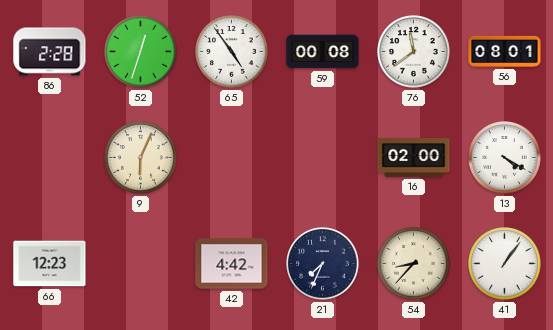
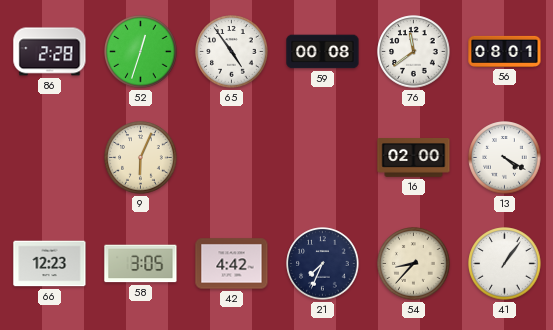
58: none -> 3:05 (141, 264)
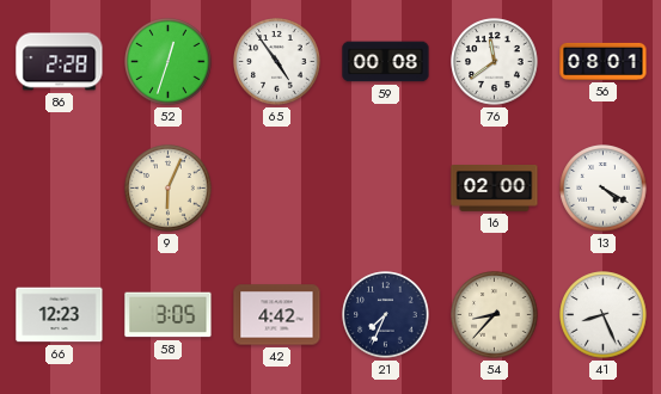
41: 1:06 -> 8:26 (604, 315)
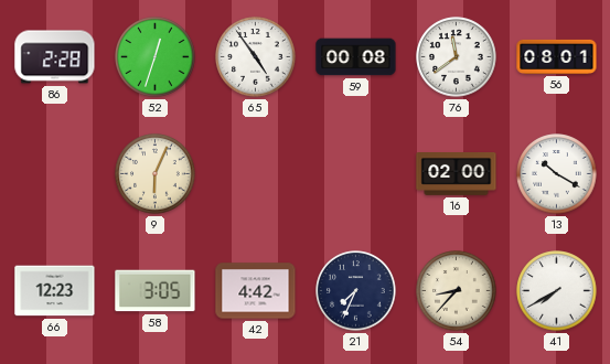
13: 4:20 -> 10:20 (557, 174)
41: 8:26 -> 7:40 (557, 291)
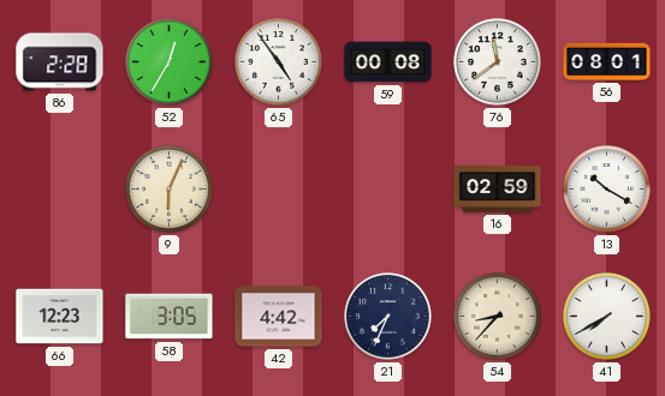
52: 12:33 -> 12:35 (170, 62)
16: 02:00 -> 02:59 (498, 190)
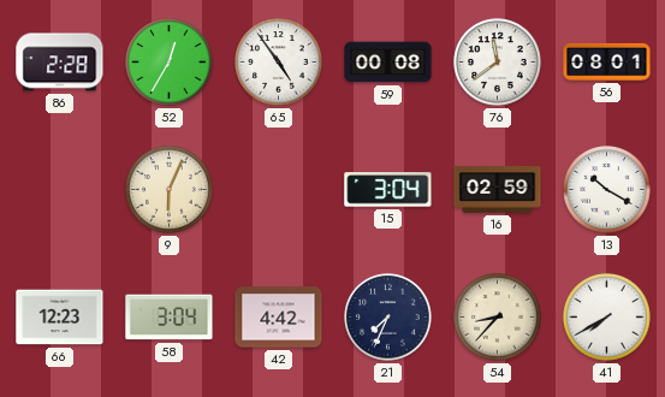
15: none -> 3:04 (388, 190)
58: 3:05 -> 3:04 (170, 318)
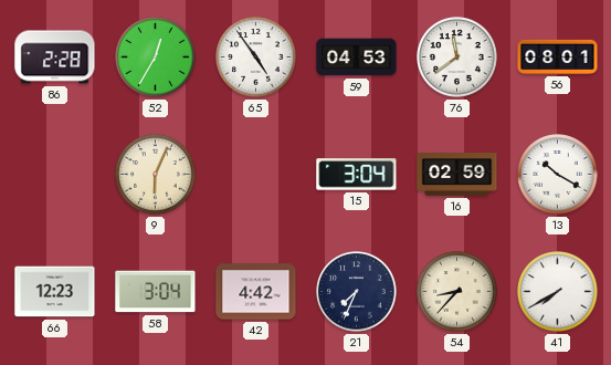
59: 00:08 -> 04:53 (357, 58)
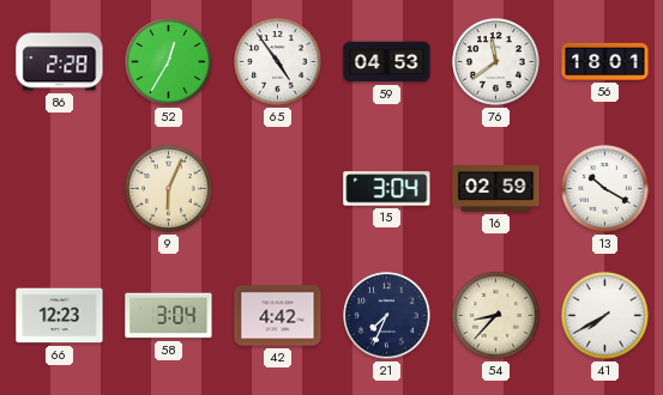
56: 08:01 -> 18:01 (605, 61)
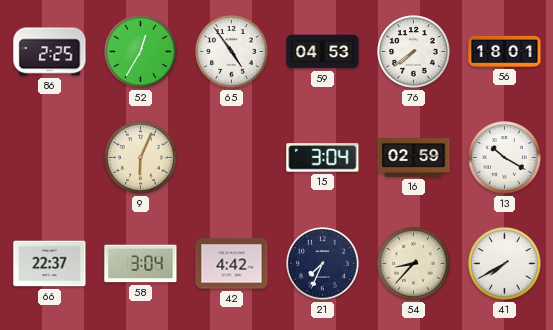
86: 2:28 -> 2:25 (50, 52)
76: 11:39 -> 7:39 (414, 52)
66: 12:23 -> 22:37 (50, 264)
